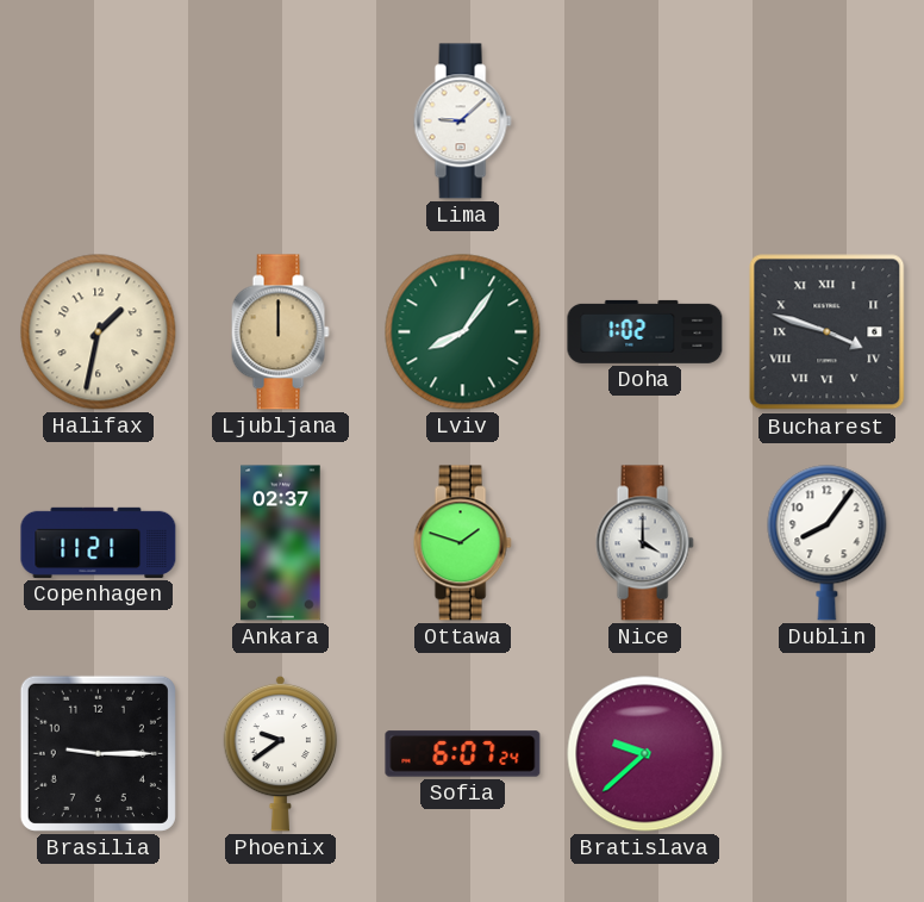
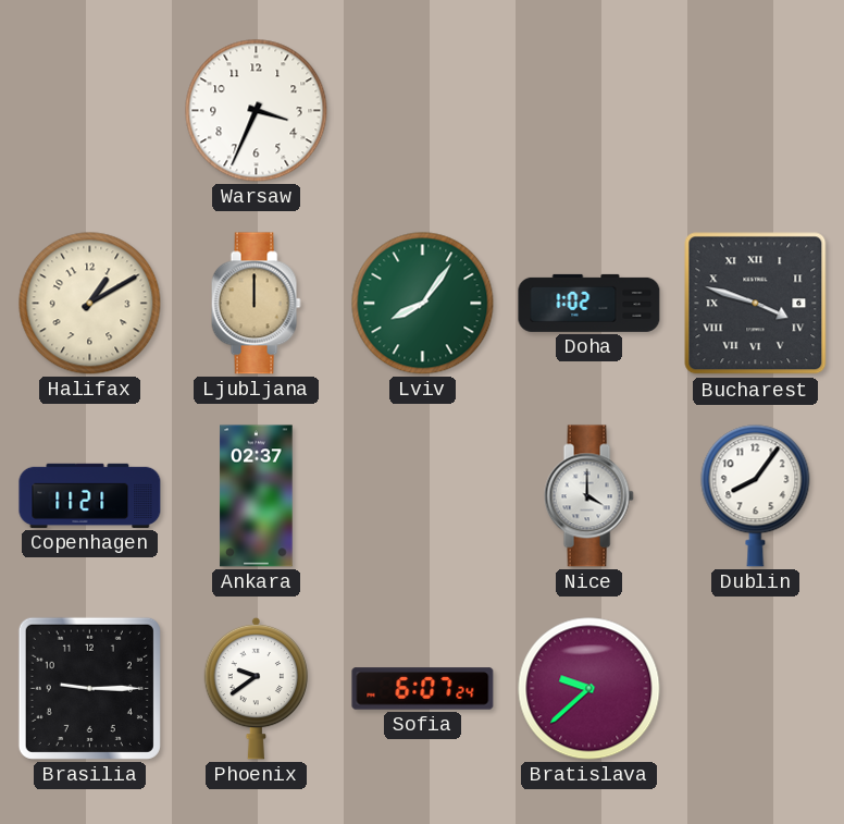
Warsaw: none -> 3:34 (257, 111)
Lima: 9:08 -> none (462, 122)
Halifax: 1:32 -> 1:10 (90, 304)
Ottawa: 1:48 -> none (462, 543)
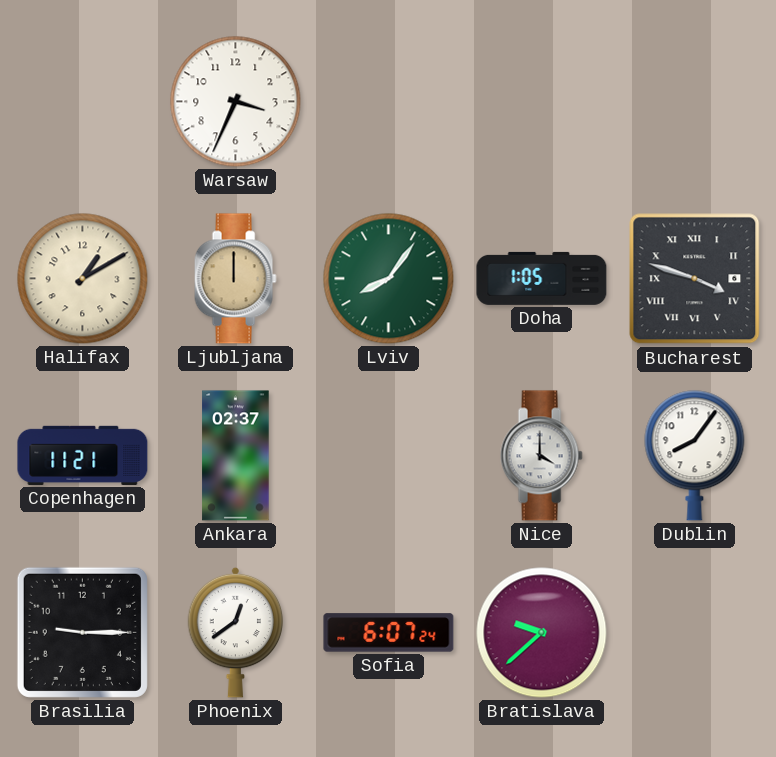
Doha: 1:02 -> 1:05 (542, 278)
Phoenix: 9:39 -> 12:39 (236, 632)
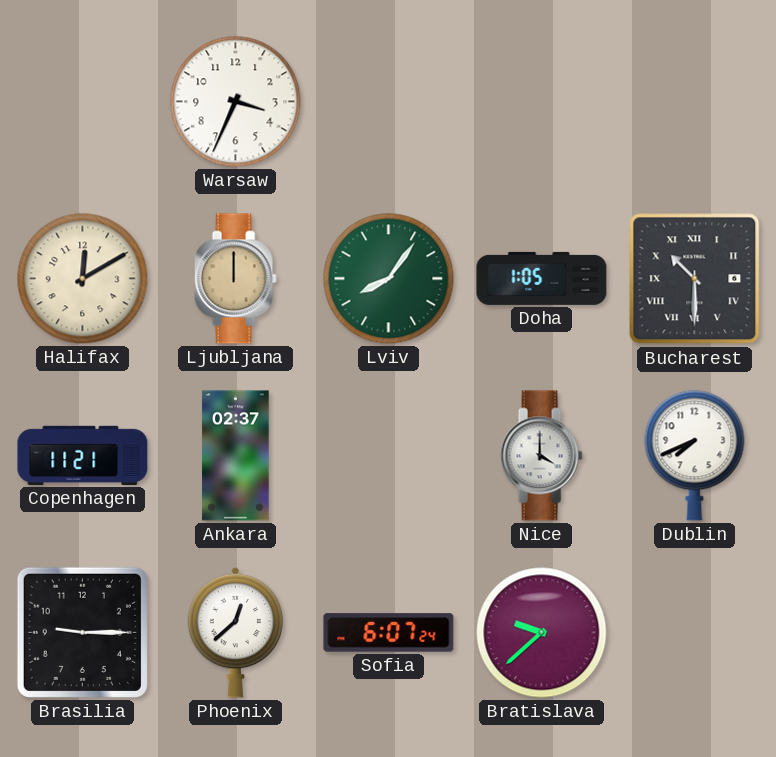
Halifax: 1:10 -> 12:10 (83, 279)
Bucharest: 3:48 -> 10:30 (695, 279)
Dublin: 8:06 -> 7:41 (695, 456)
Phoenix: 12:39 -> 12:38 (236, 632)
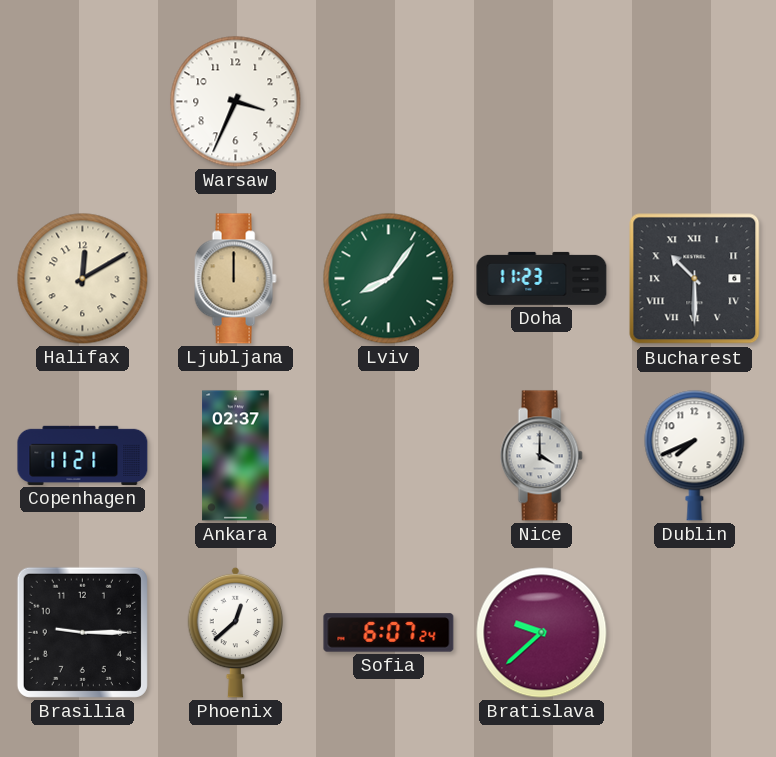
Doha: 1:05 -> 11:23 (542, 278)
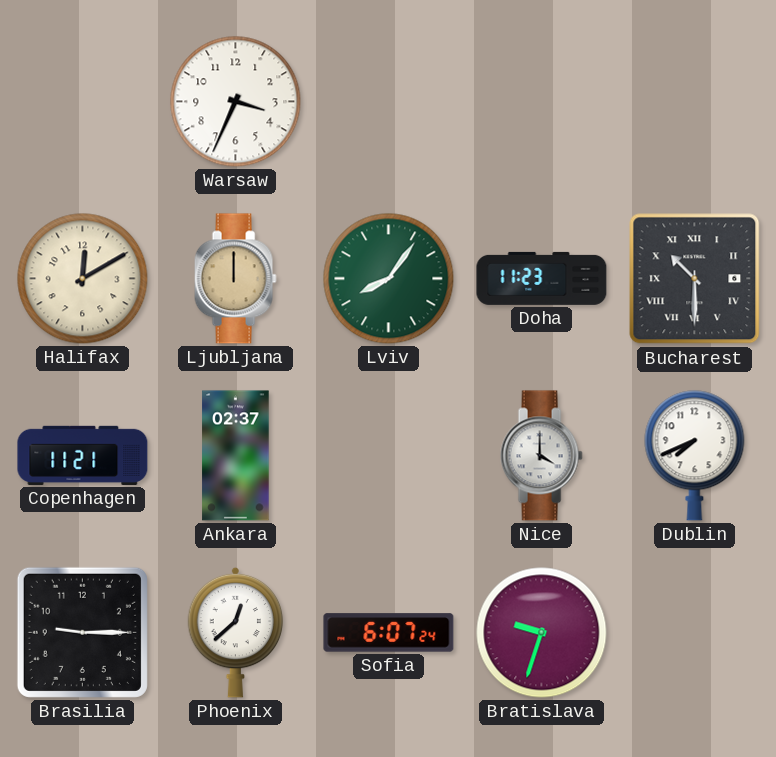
Bratislava: 9:38 -> 9:33 (542, 633)
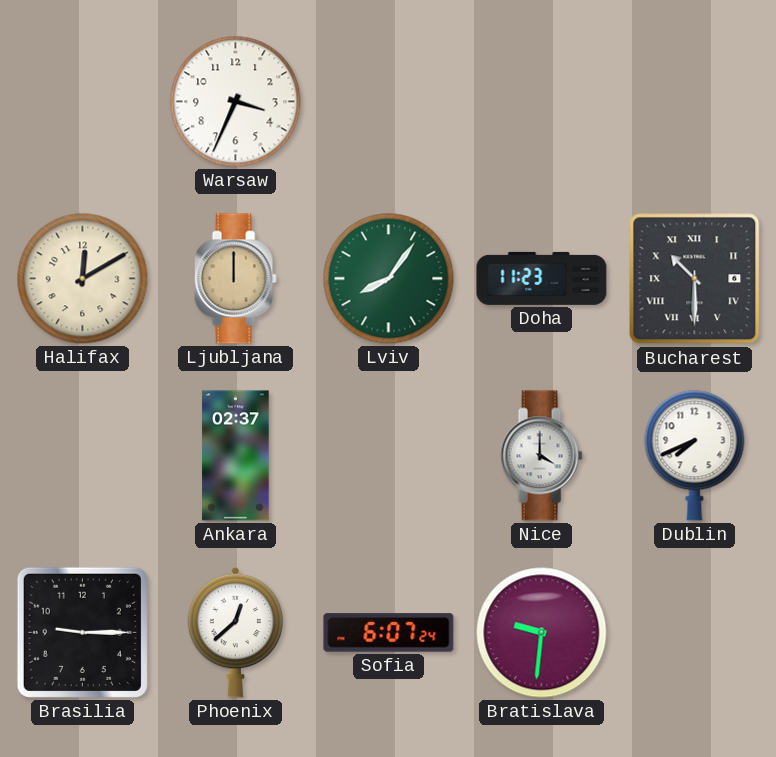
Copenhagen: 11:21 -> none (83, 455)
Bratislava: 9:33 -> 9:31 (542, 633)
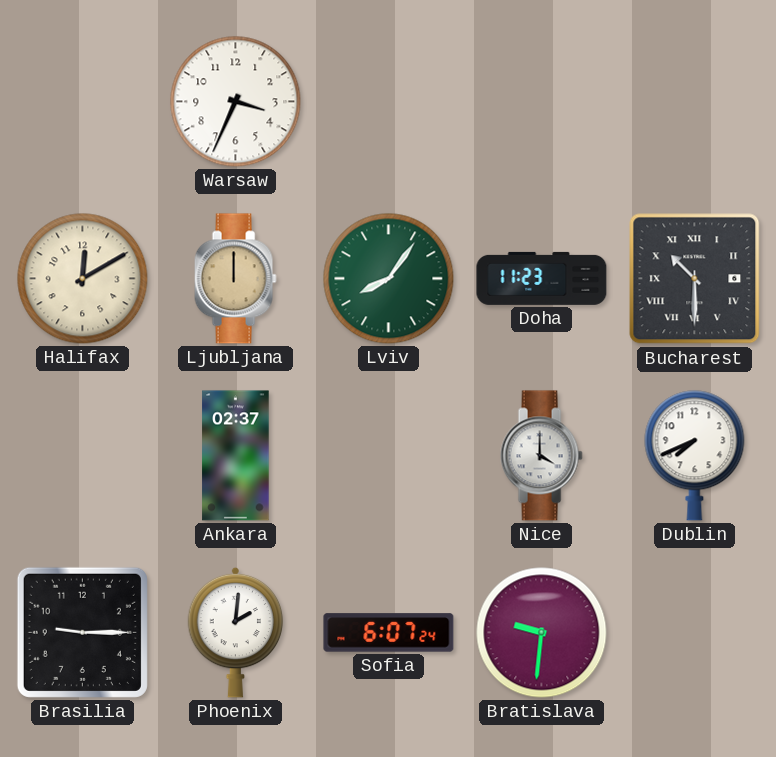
Phoenix: 12:38 -> 2:01 (236, 632)
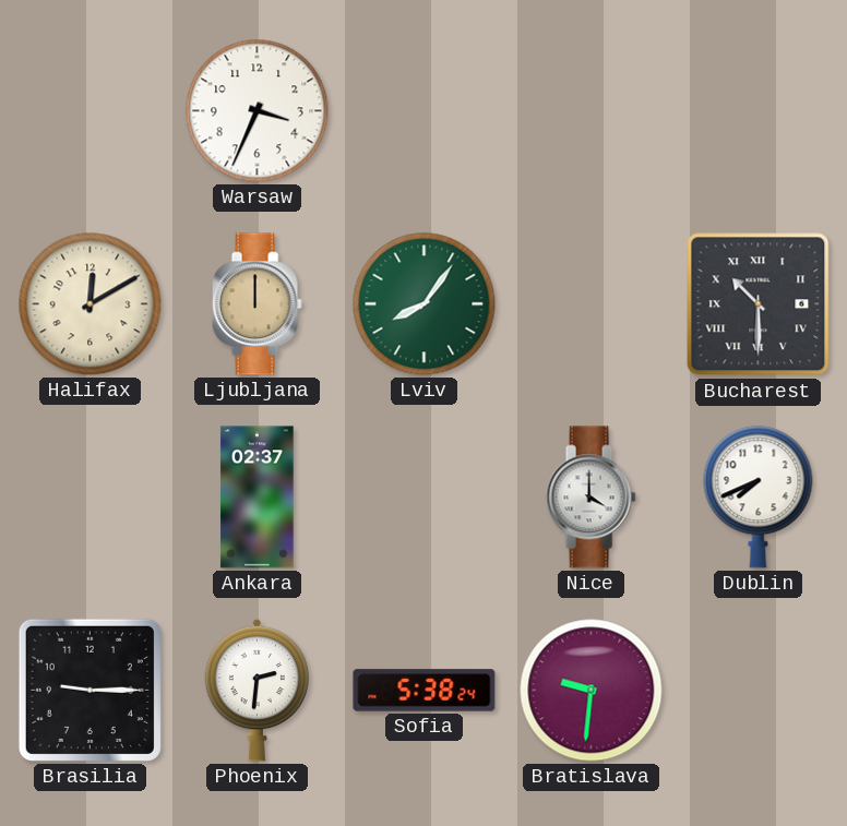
Doha: 11:23 -> none (542, 278)
Phoenix: 2:01 -> 2:31 (258, 690)
Sofia: 6:07 -> 5:38 (425, 691)
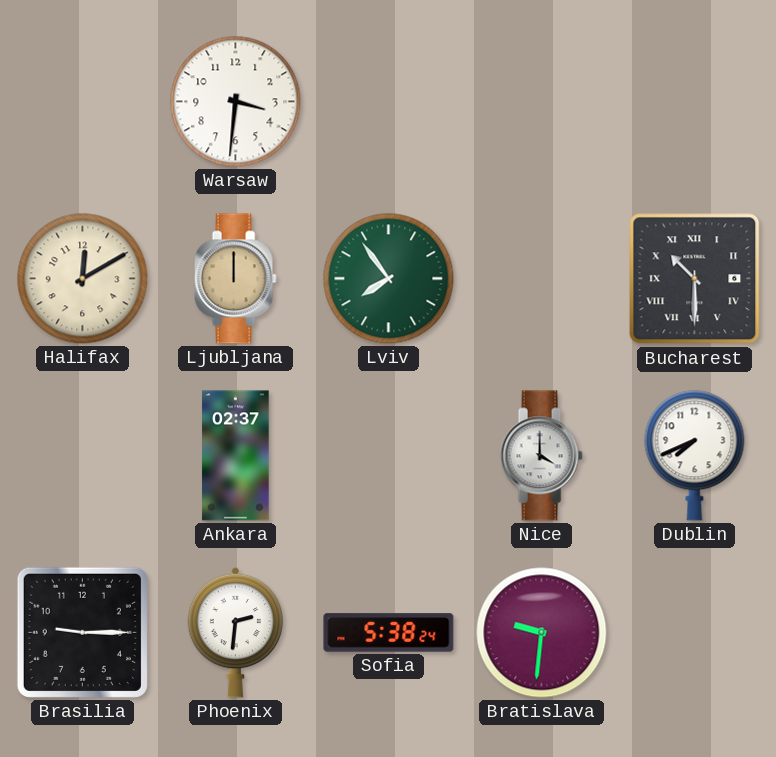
Warsaw: 3:34 -> 3:31 (236, 102)
Lviv: 8:06 -> 7:54 (389, 279)
